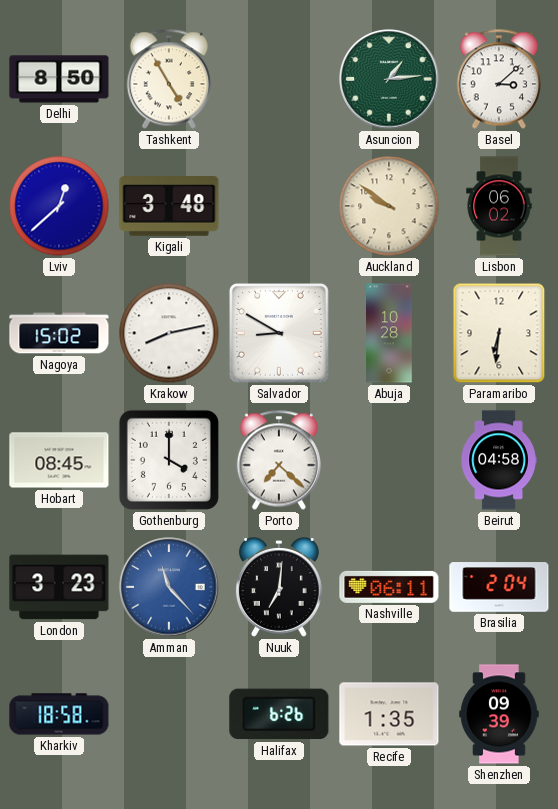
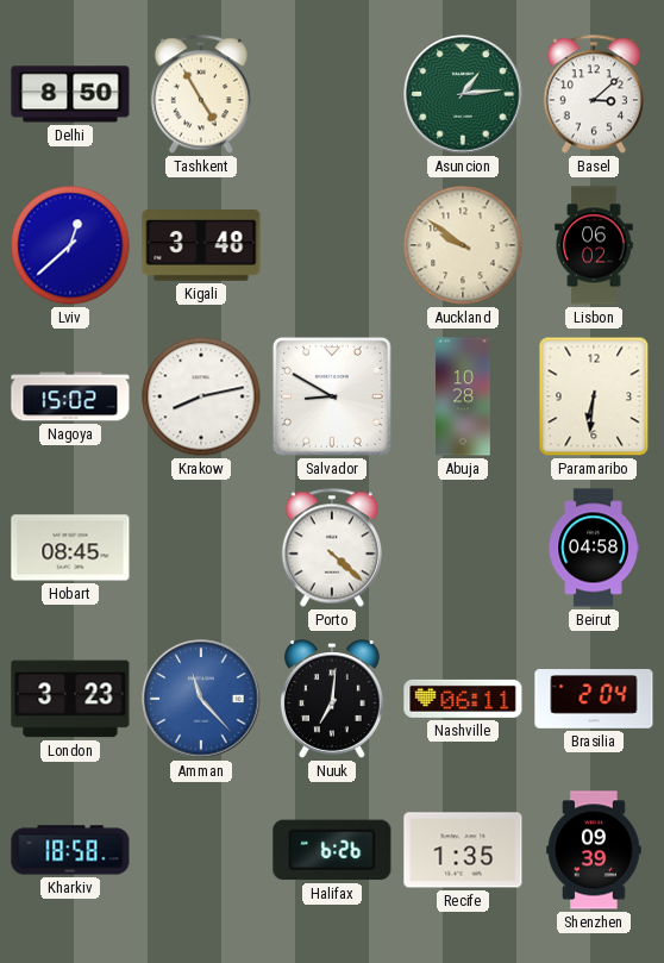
Gothenburg: 4:00 -> none (169, 460)
Porto: 7:22 -> 4:22 (332, 548)
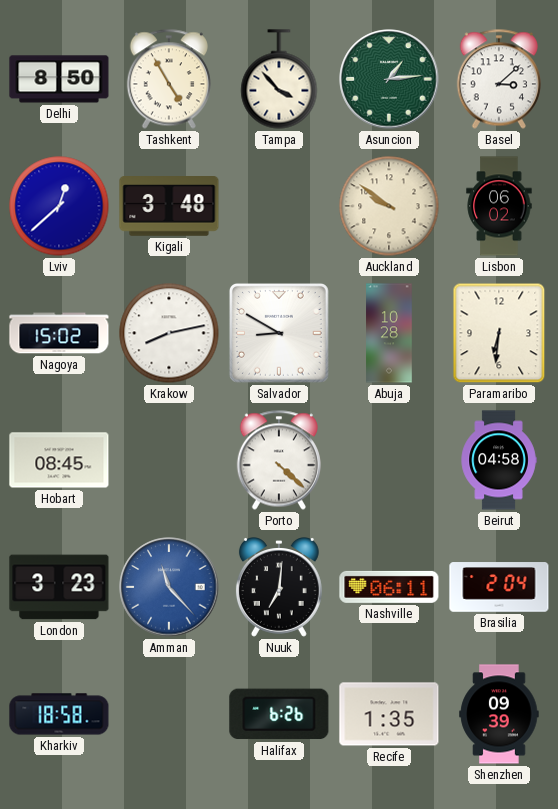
Tampa: none -> 3:53 (279, 79)
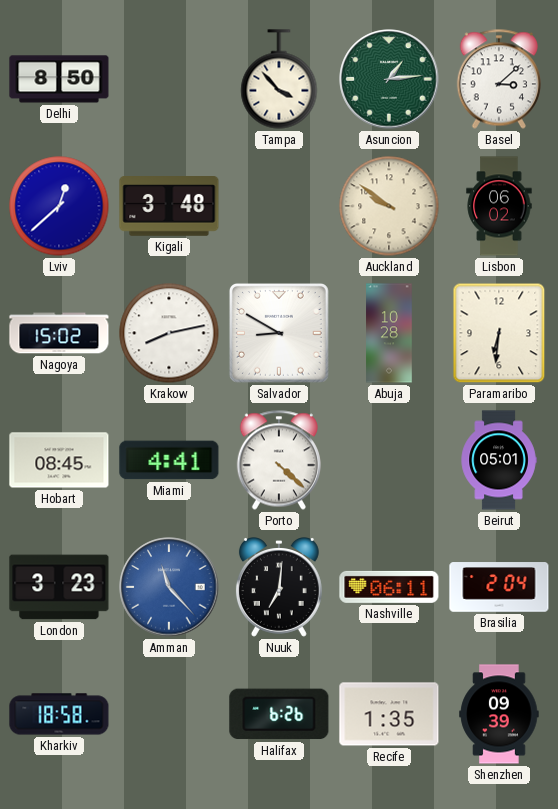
Tashkent: 4:55 -> none (169, 79)
Miami: none -> 4:41 (169, 460)
Beirut: 04:58 -> 05:01 (499, 460)
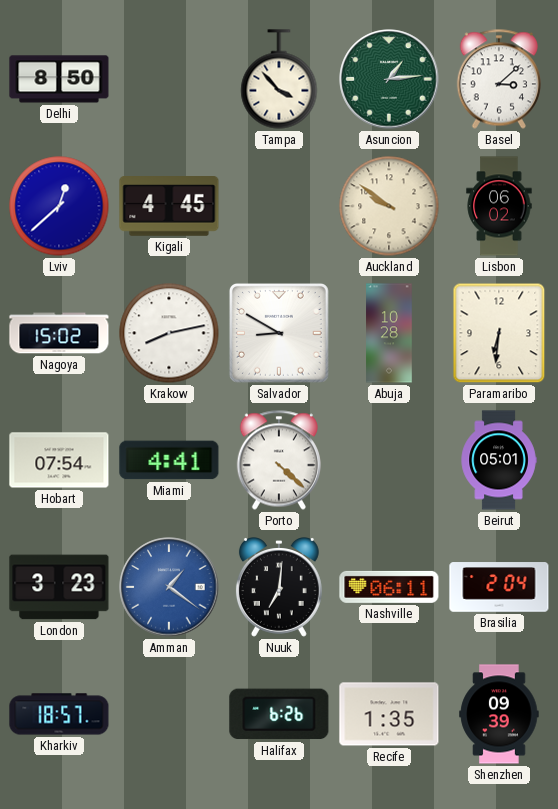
Kigali: 3:48 -> 4:45 (169, 206)
Hobart: 08:45 -> 07:54 (59, 460)
Amman: 11:23 -> 1:21 (169, 587)
Kharkiv: 18:58 -> 18:57 (59, 714)
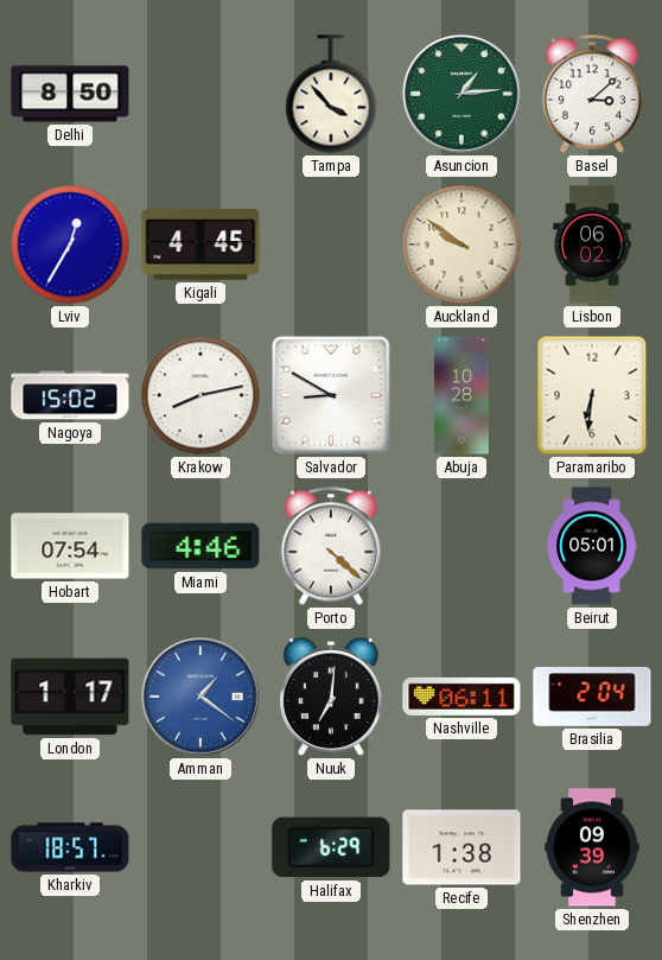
Lviv: 12:38 -> 12:35 (70, 244)
Miami: 4:41 -> 4:46 (200, 546)
London: 3:23 -> 1:17 (70, 697)
Halifax: 6:26 -> 6:29 (331, 847)
Recife: 1:35 -> 1:38 (462, 847)
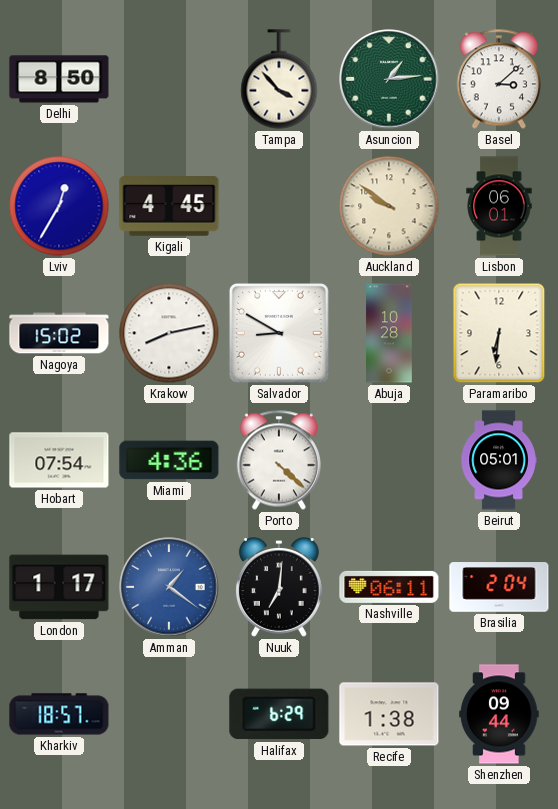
Lisbon: 06:02 -> 06:01 (499, 206)
Miami: 4:46 -> 4:36 (169, 460)
Shenzhen: 09:39 -> 09:44 (499, 714)
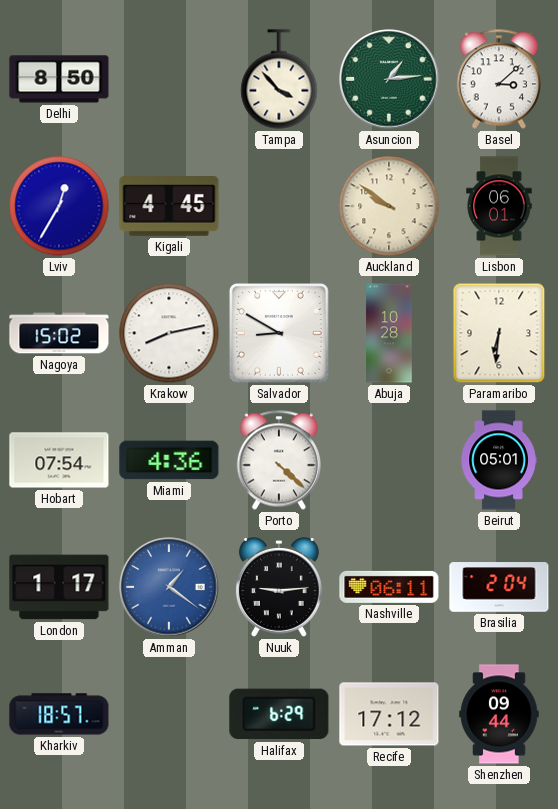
Nuuk: 7:01 -> 9:14 (279, 588)
Recife: 1:38 -> 17:12 (389, 714)
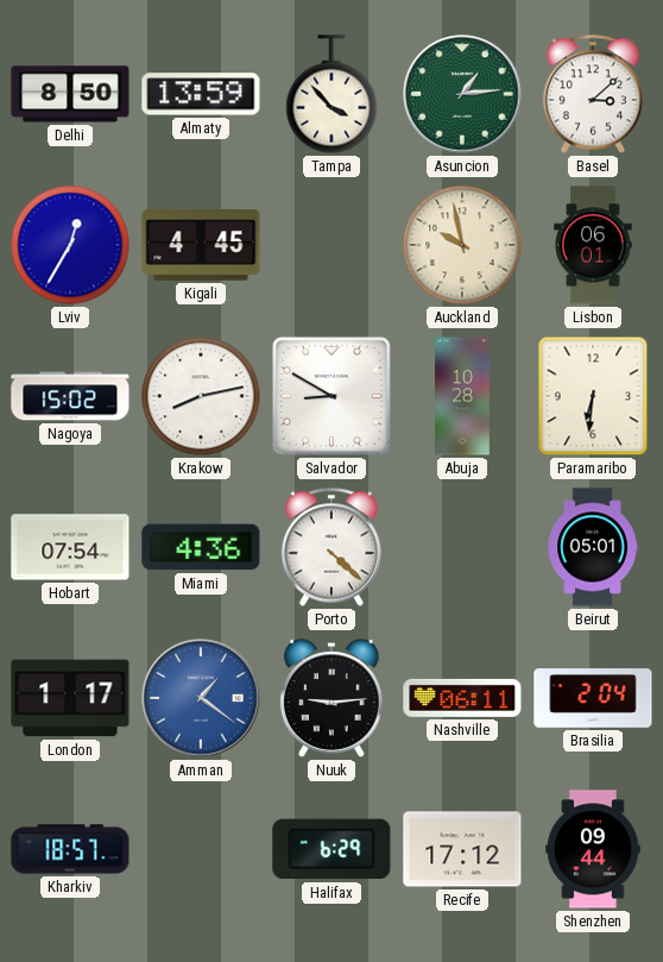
Almaty: none -> 13:59 (201, 94)
Auckland: 9:51 -> 9:58 (462, 245)
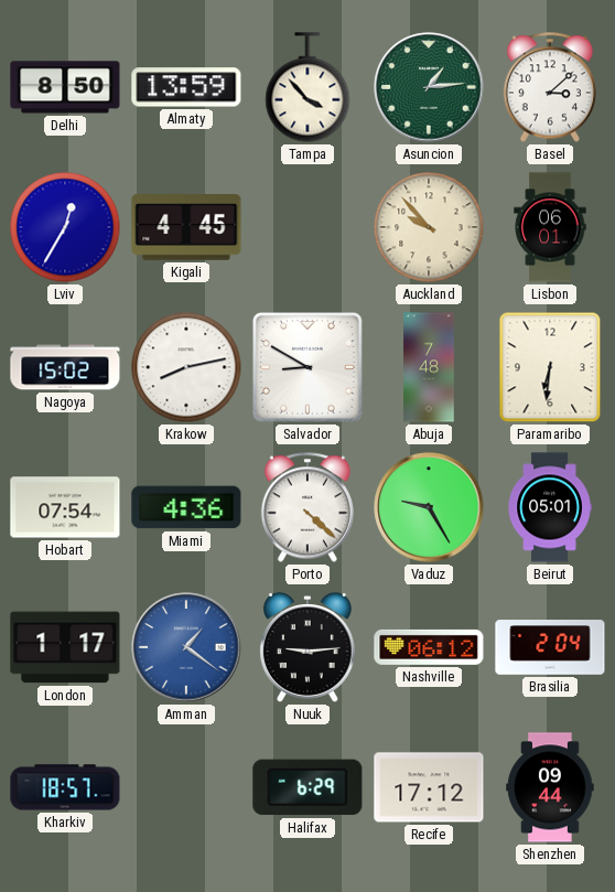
Auckland: 9:58 -> 9:53 (429, 227)
Abuja: 10:28 -> 7:48 (429, 367)
Vaduz: none -> 9:25 (429, 507)
Nashville: 06:11 -> 06:12 (429, 647)
